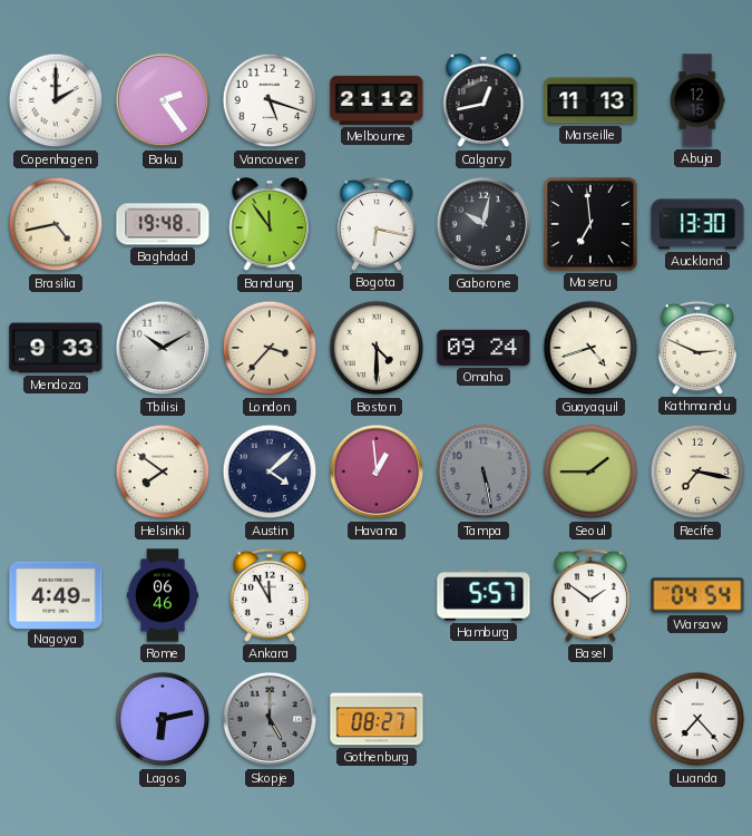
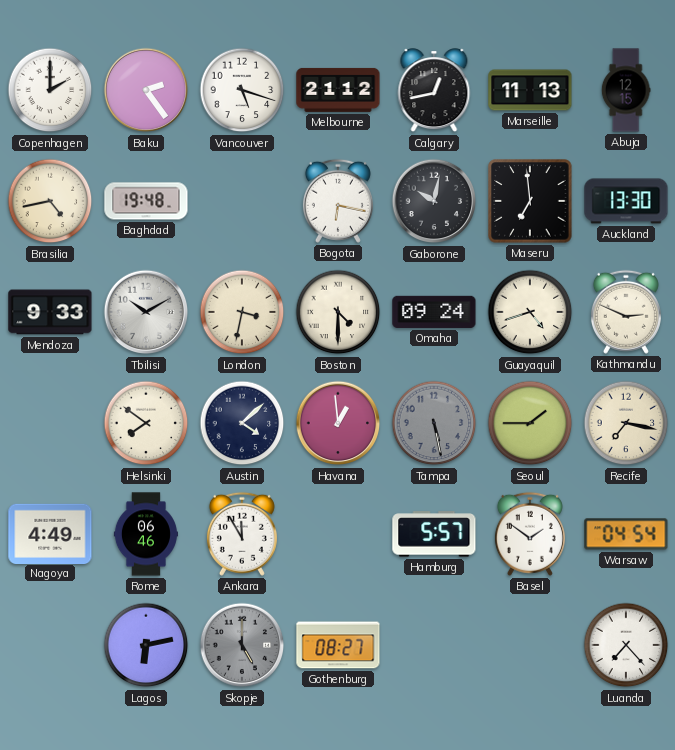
Bandung: 11:54 -> none (270, 225)
London: 3:37 -> 3:32 (242, 312)
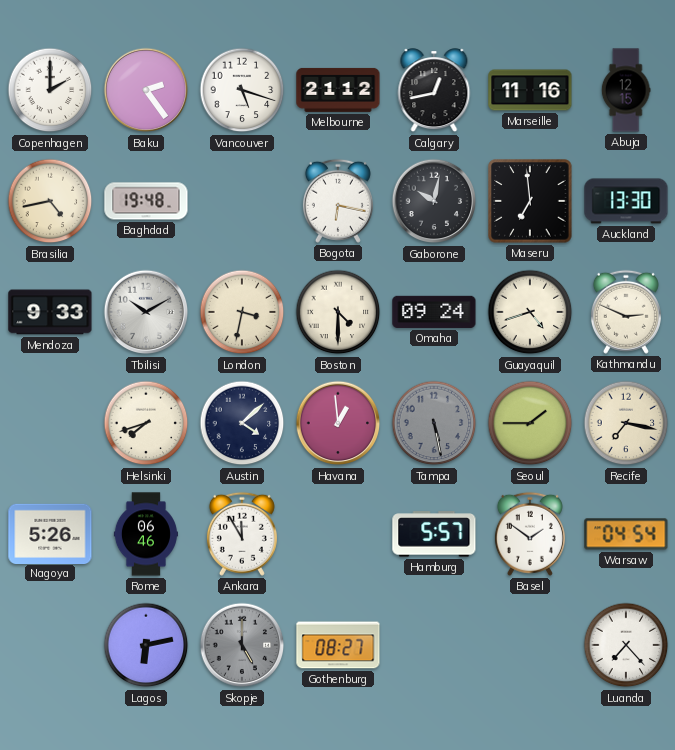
Marseille: 11:13 -> 11:16 (530, 90)
Helsinki: 7:51 -> 7:42 (146, 423)
Nagoya: 4:49 -> 5:26 (50, 533)
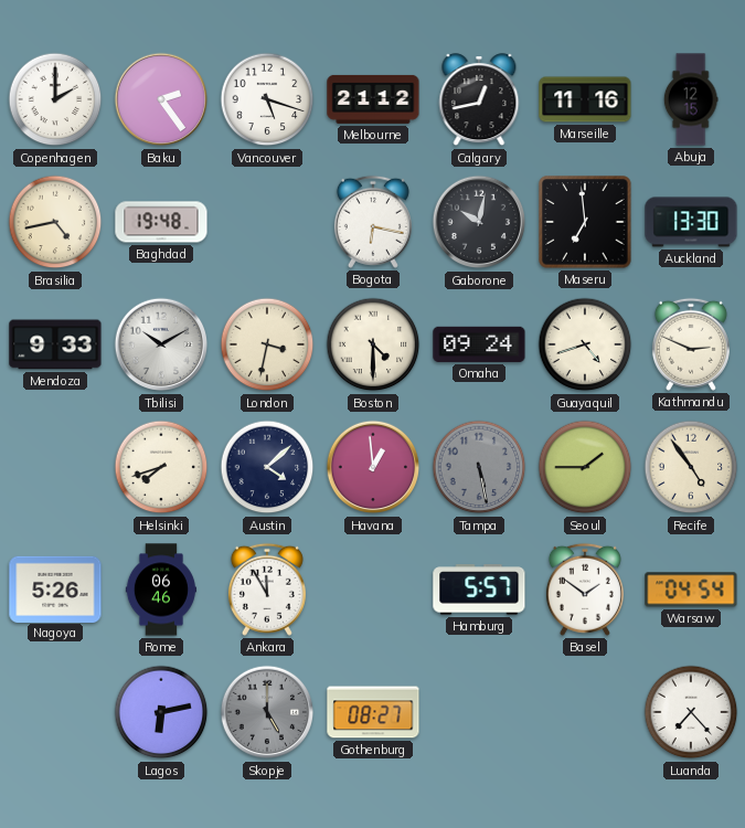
Recife: 7:17 -> 4:54 (691, 467)
